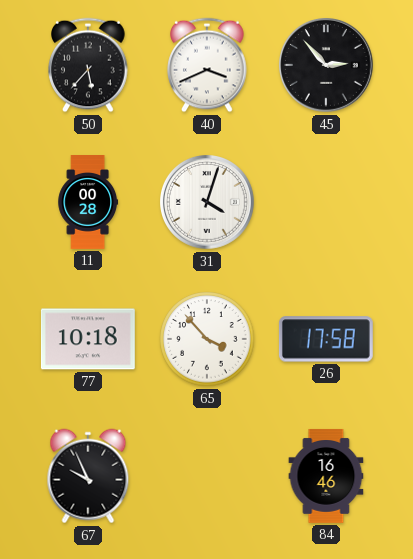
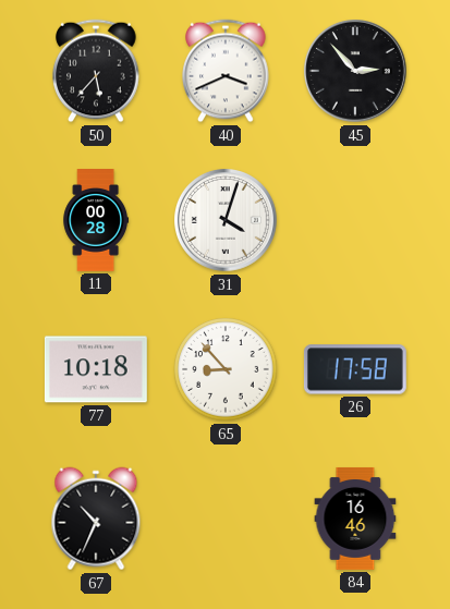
65: 3:53 -> 8:53 (226, 369)
67: 9:56 -> 10:34 (96, 519)
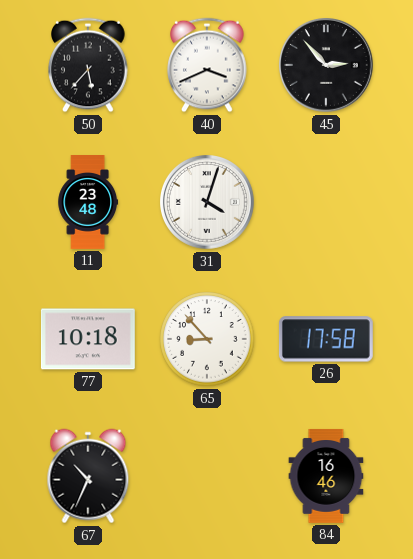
11: 00:28 -> 23:48 (88, 203)
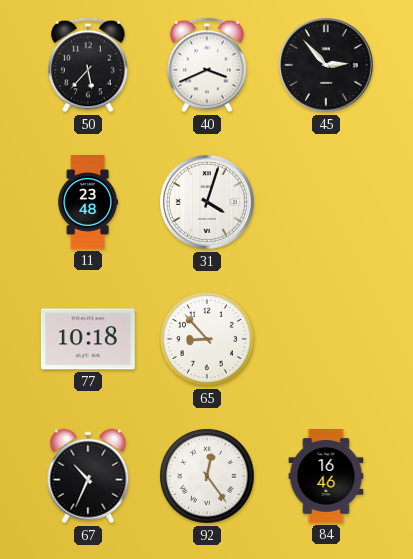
26: 17:58 -> none (326, 339)
92: none -> 12:24 (207, 476)
